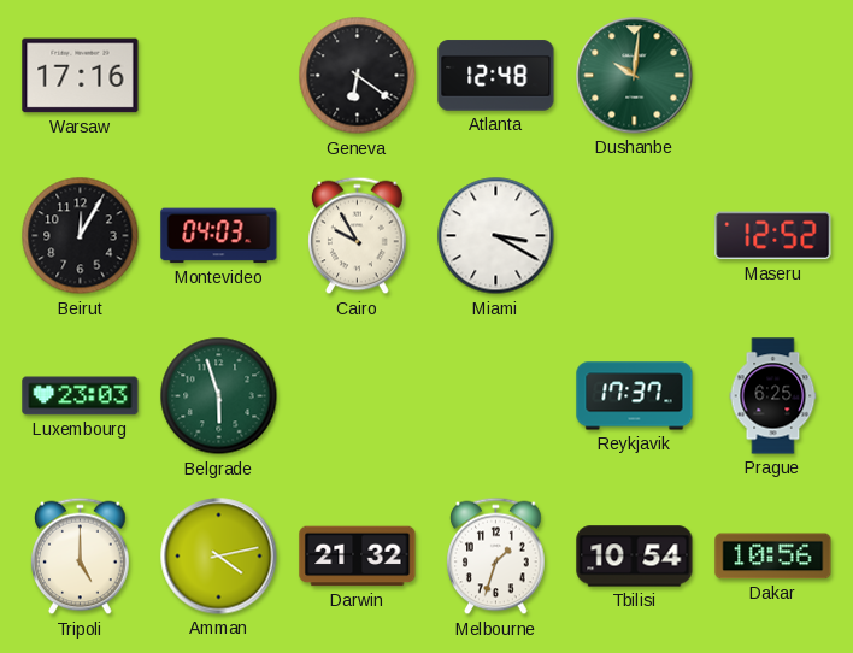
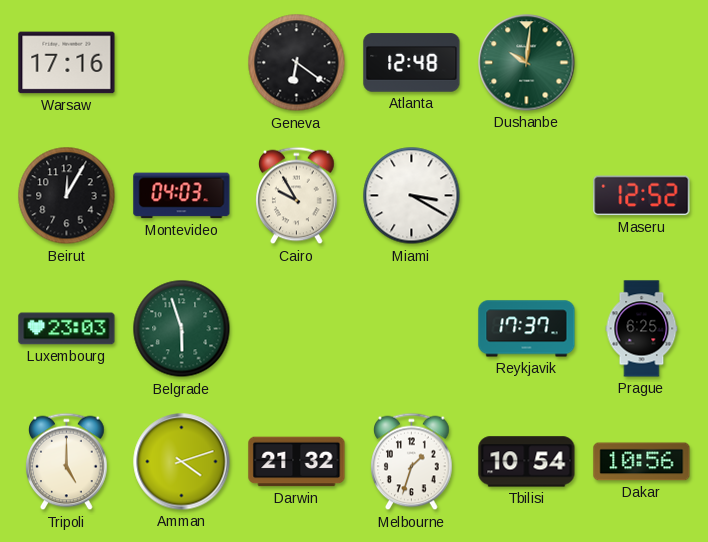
Amman: 4:13 -> 4:12 (182, 462)
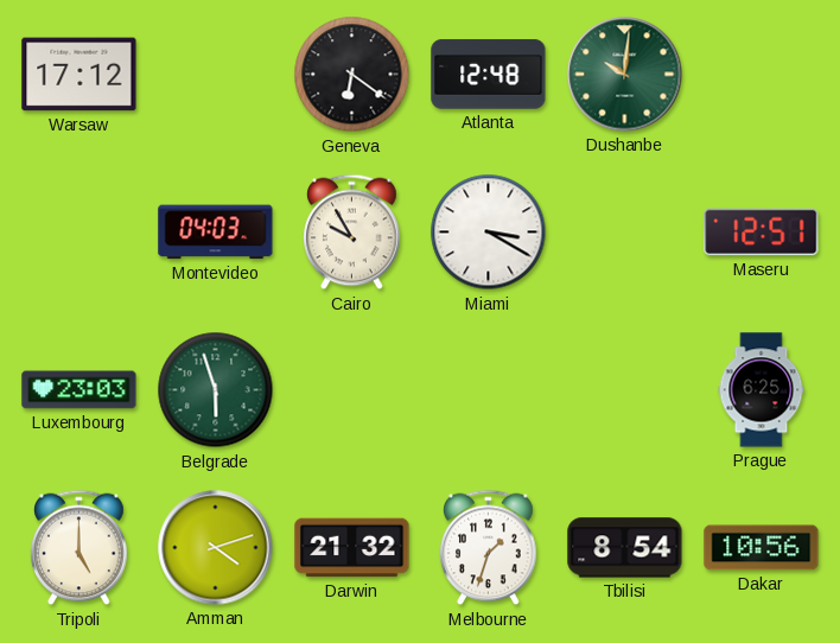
Warsaw: 17:16 -> 17:12 (79, 75)
Beirut: 12:05 -> none (67, 196)
Maseru: 12:52 -> 12:51 (762, 233)
Reykjavik: 17:37 -> none (527, 329)
Tbilisi: 10:54 -> 8:54 (625, 548)
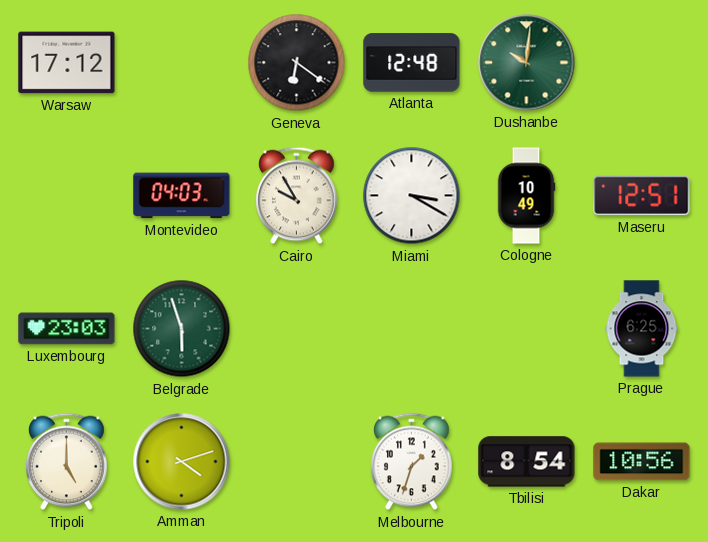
Cologne: none -> 10:49 (526, 196)
Darwin: 21:32 -> none (352, 548)
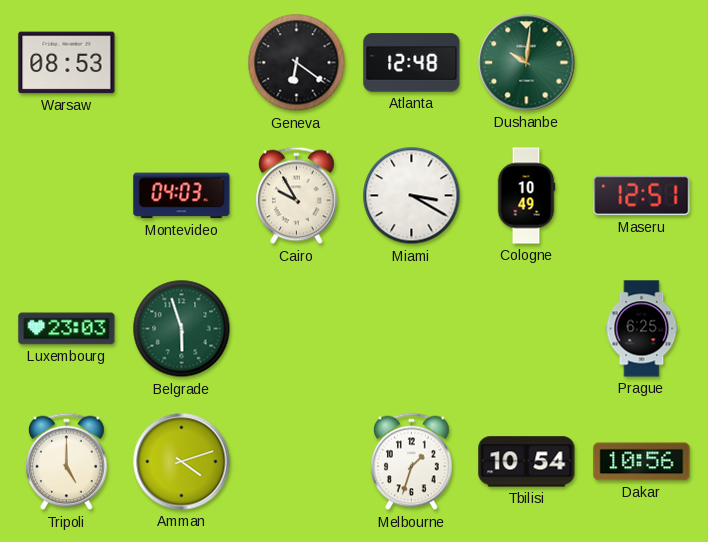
Warsaw: 17:12 -> 08:53 (67, 63)
Tbilisi: 8:54 -> 10:54 (527, 462)
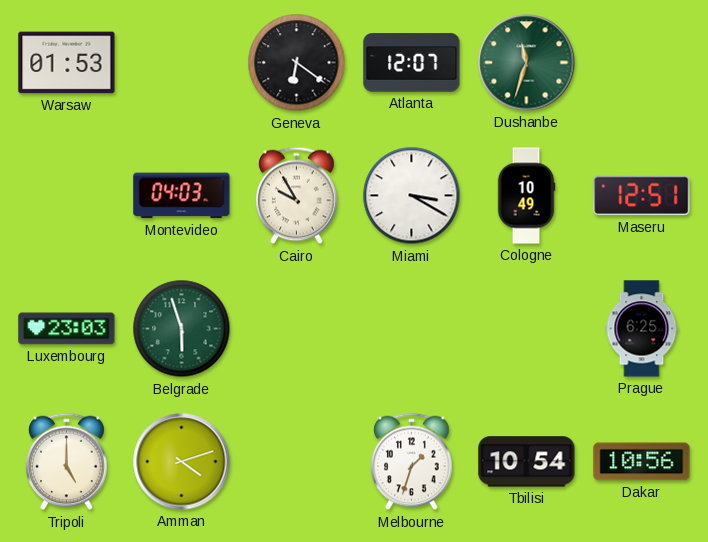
Warsaw: 08:53 -> 01:53 (67, 63)
Atlanta: 12:48 -> 12:07 (412, 63)
Dushanbe: 10:01 -> 11:33 (527, 63)
